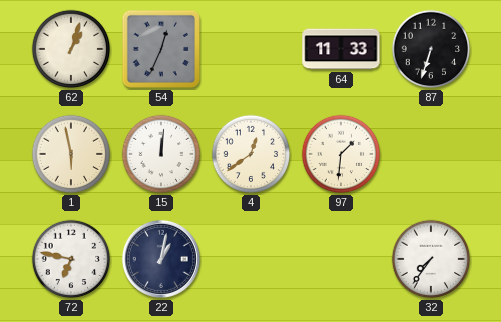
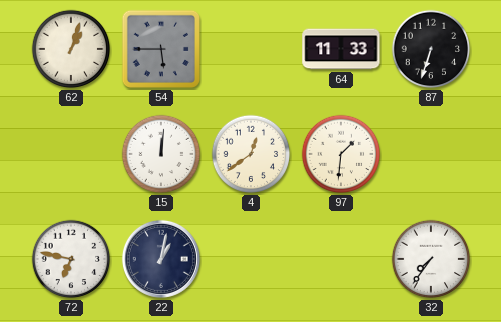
54: 12:34 -> 5:45 (161, 49)
1: 5:58 -> none (71, 154)
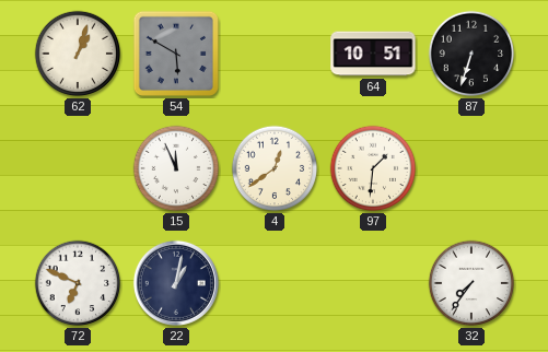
54: 5:45 -> 5:50 (176, 54)
64: 11:33 -> 10:51 (373, 54)
15: 12:01 -> 11:56 (176, 168)
72: 6:47 -> 6:49 (78, 283)
